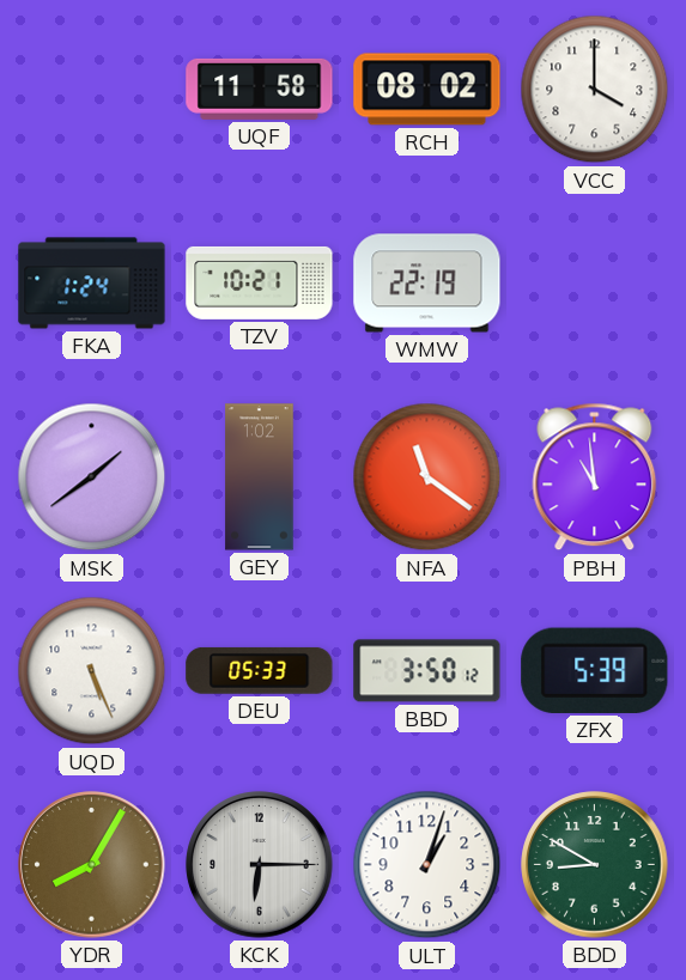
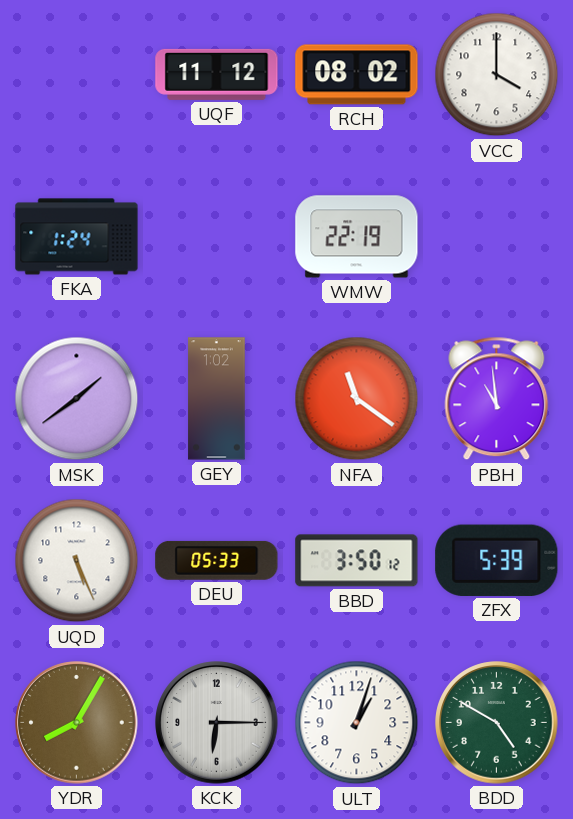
UQF: 11:58 -> 11:12 (217, 74)
TZV: 10:21 -> none (260, 282)
BDD: 8:50 -> 4:50 (497, 723)
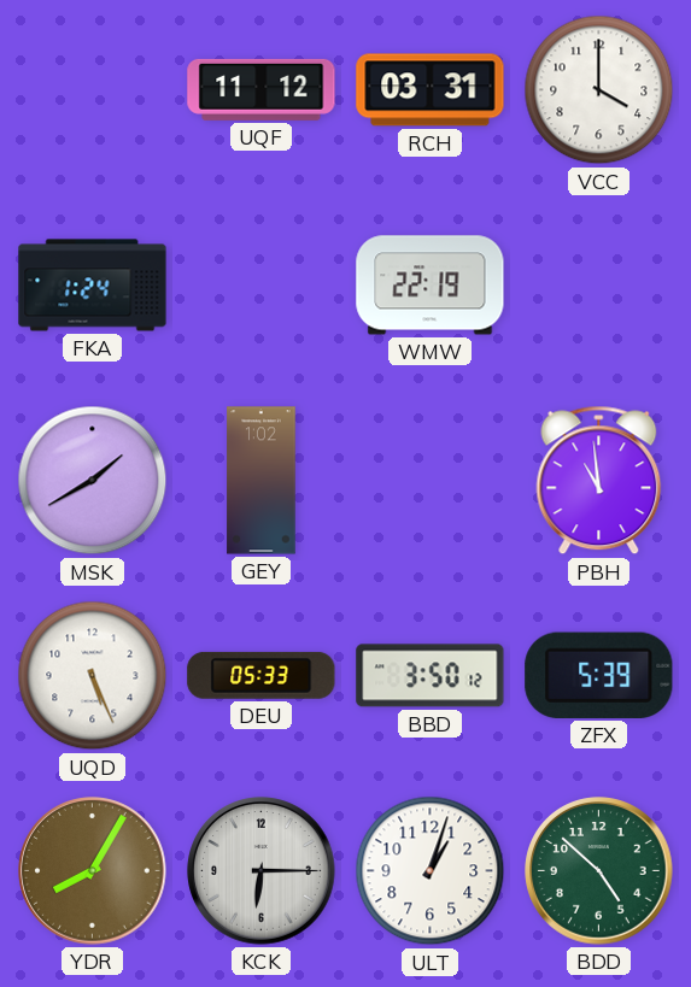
RCH: 08:02 -> 03:31 (431, 90)
MSK: 1:39 -> 1:40 (93, 481)
NFA: 11:21 -> none (357, 399)
BDD: 4:50 -> 4:52 (599, 871)
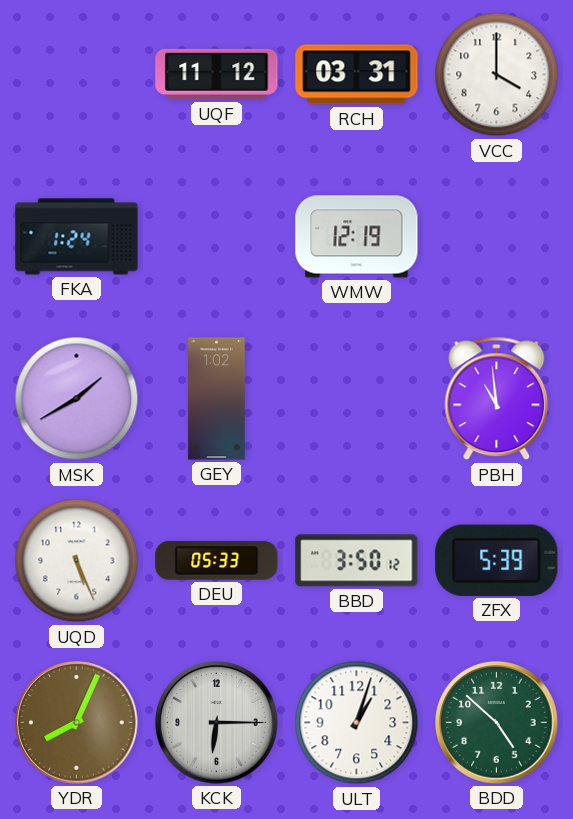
WMW: 22:19 -> 12:19 (357, 237)
YDR: 8:05 -> 8:04 (77, 723)
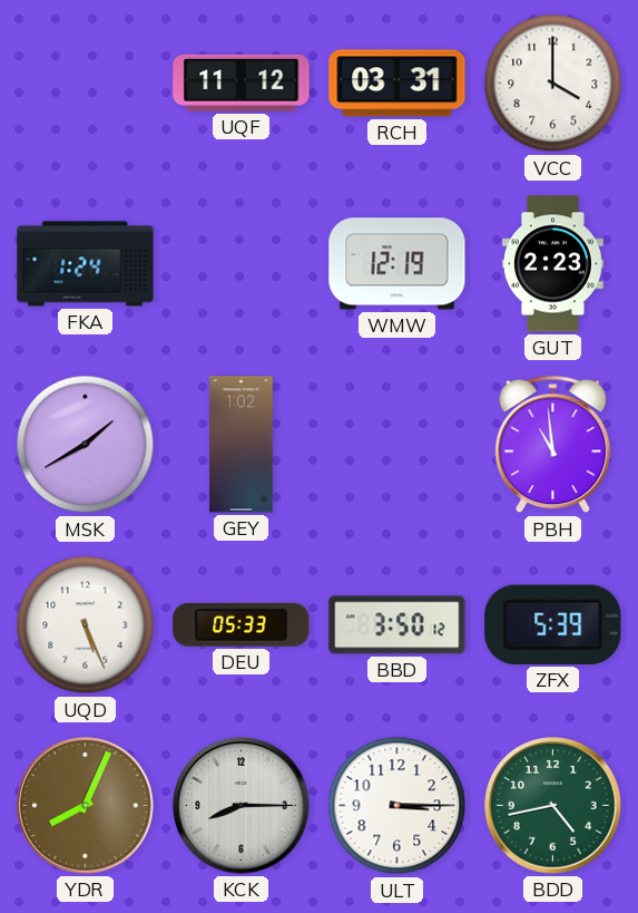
GUT: none -> 2:23 (552, 264)
KCK: 6:15 -> 8:15 (242, 806)
ULT: 1:03 -> 3:15 (397, 806)
BDD: 4:52 -> 4:43 (553, 806)
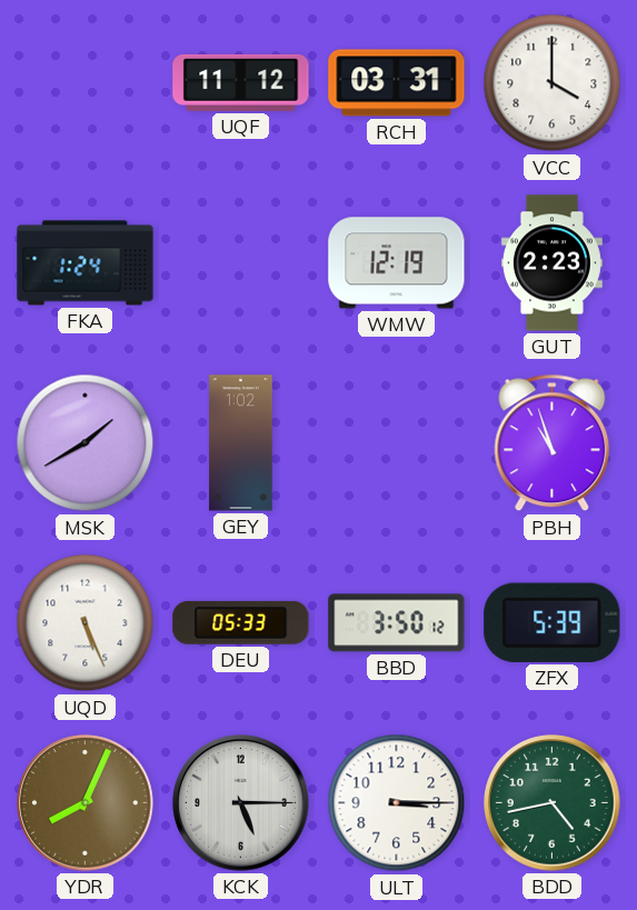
PBH: 10:59 -> 10:57 (553, 443)
KCK: 8:15 -> 5:15 (241, 803)
